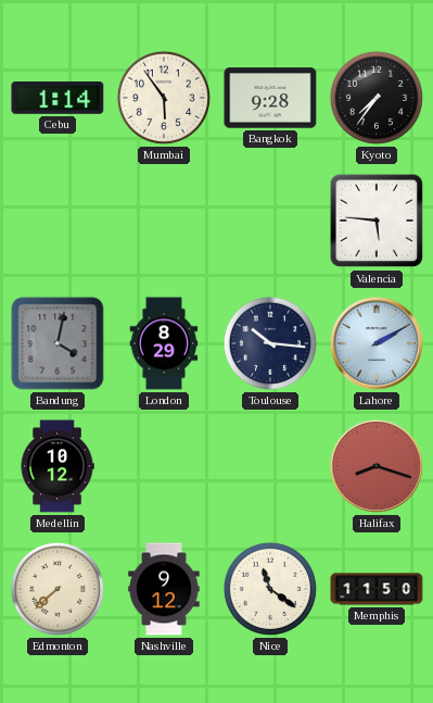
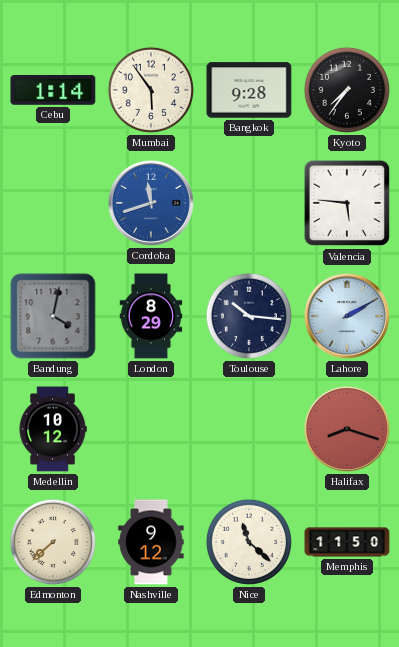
Cordoba: none -> 11:42 (151, 203)
Nice: 11:21 -> 11:22 (249, 542)
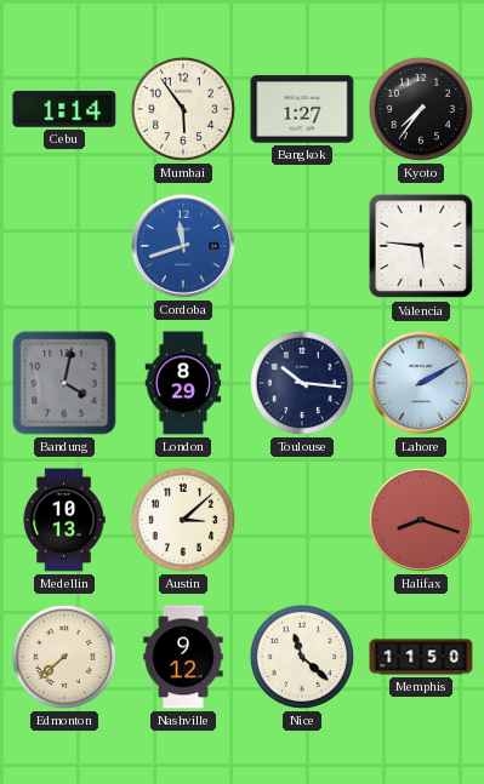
Bangkok: 9:28 -> 1:27 (302, 109)
Medellin: 10:12 -> 10:13 (64, 520)
Austin: none -> 3:08 (183, 520)
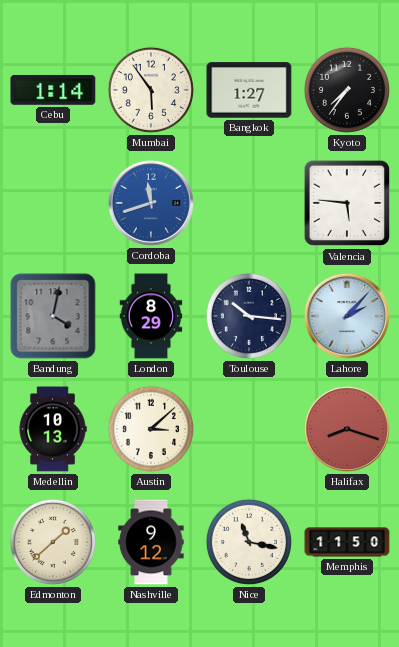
Lahore: 2:10 -> 2:07 (347, 316)
Edmonton: 7:38 -> 1:38 (53, 542)
Nice: 11:22 -> 11:17 (249, 542)
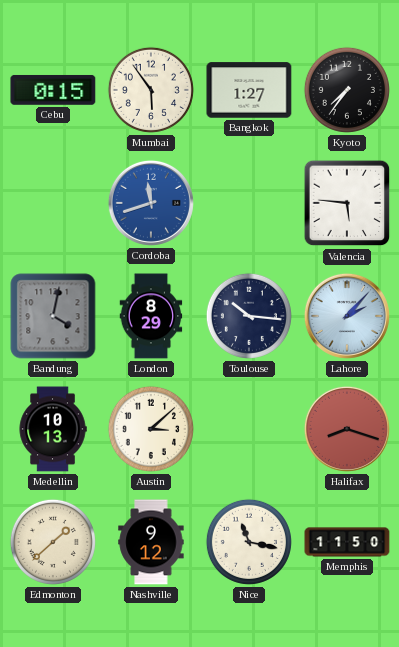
Cebu: 1:14 -> 0:15 (53, 90)
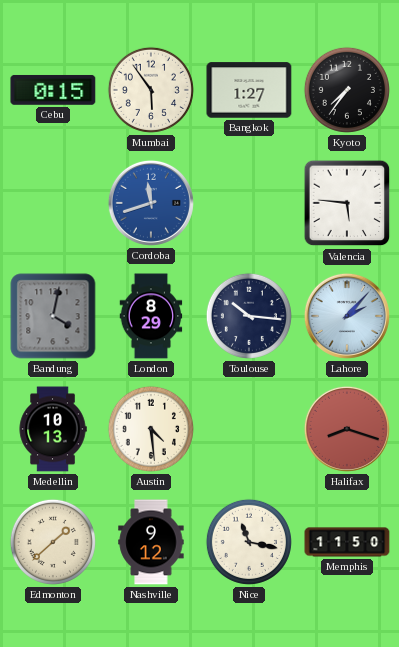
Austin: 3:08 -> 4:29 (151, 429)
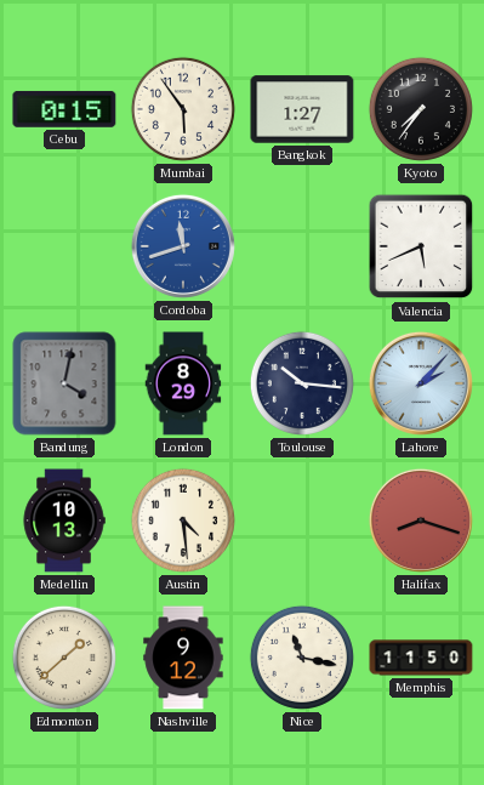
Valencia: 5:46 -> 5:41 (421, 246)
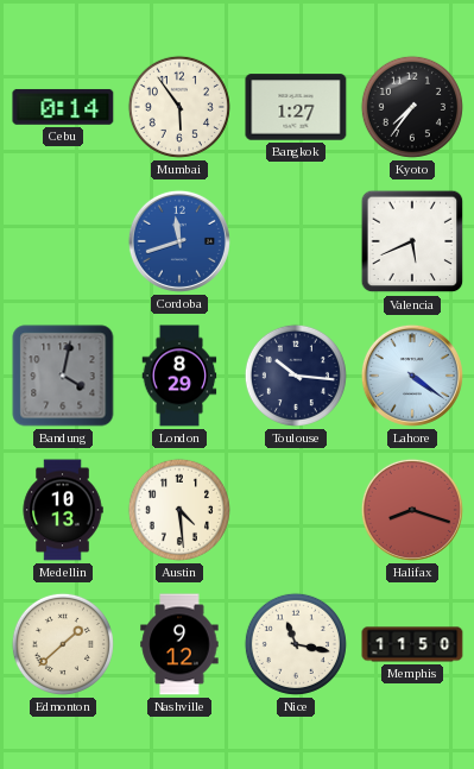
Cebu: 0:15 -> 0:14 (63, 107)
Lahore: 2:07 -> 4:21 (412, 376)
